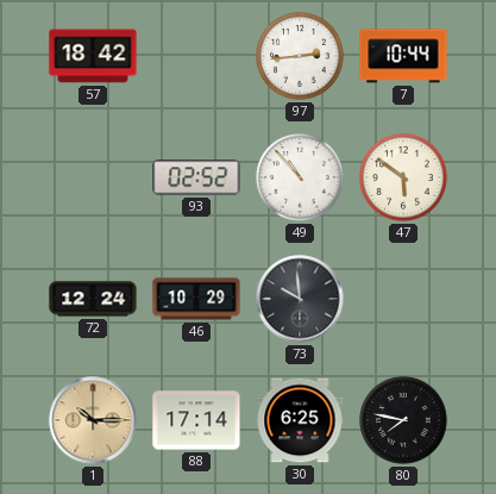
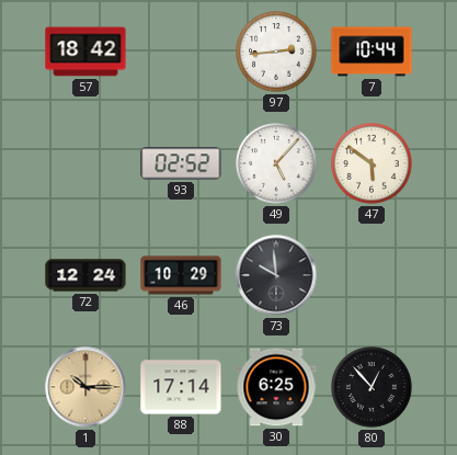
49: 10:53 -> 5:07 (277, 164)
80: 7:47 -> 12:53 (373, 388)
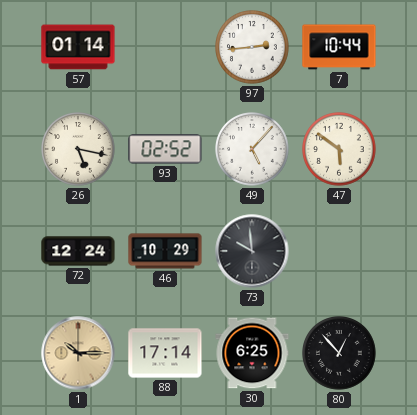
57: 18:42 -> 01:14 (78, 47)
26: none -> 5:17 (79, 150)
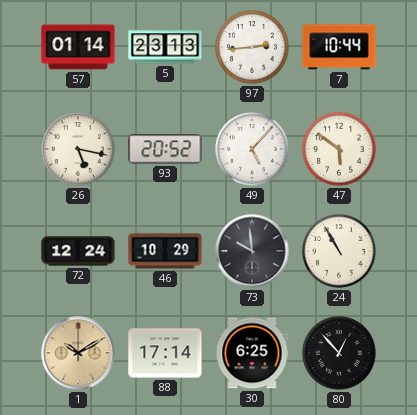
5: none -> 23:13 (165, 47)
93: 02:52 -> 20:52 (165, 149)
24: none -> 10:55 (340, 252)
1: 10:15 -> 10:10 (78, 353)
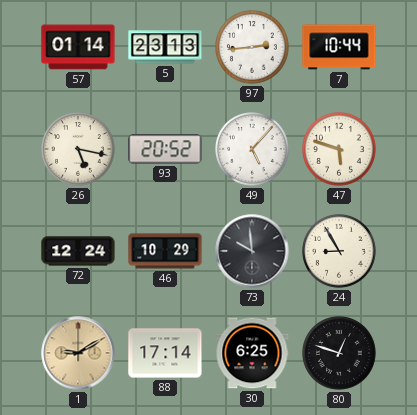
47: 5:51 -> 5:48 (340, 150)
24: 10:55 -> 8:55 (340, 252)
1: 10:10 -> 9:10 (78, 353)
80: 12:53 -> 12:48 (340, 354)
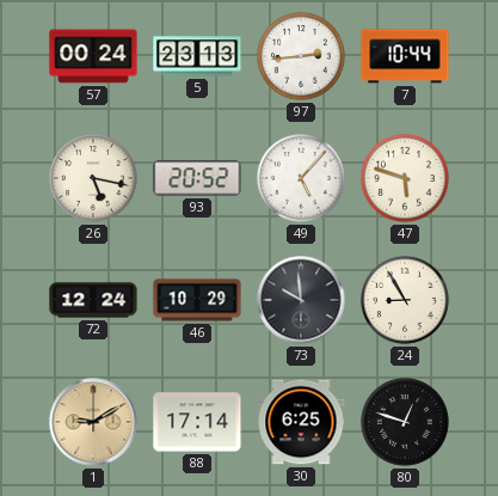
57: 01:14 -> 00:24 (93, 56)
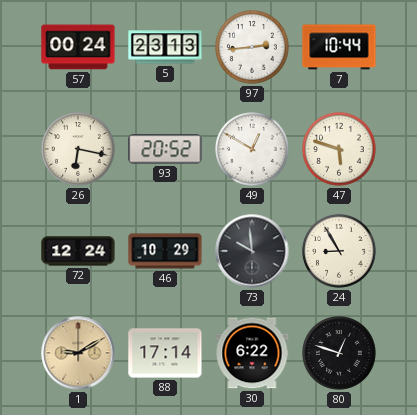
26: 5:17 -> 6:17 (79, 150)
49: 5:07 -> 12:50 (253, 150)
30: 6:25 -> 6:22 (252, 353)
